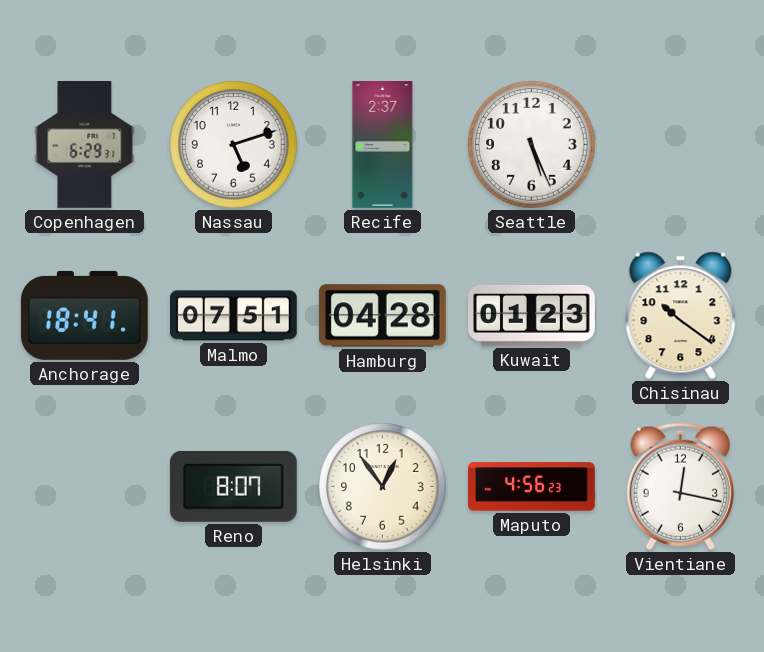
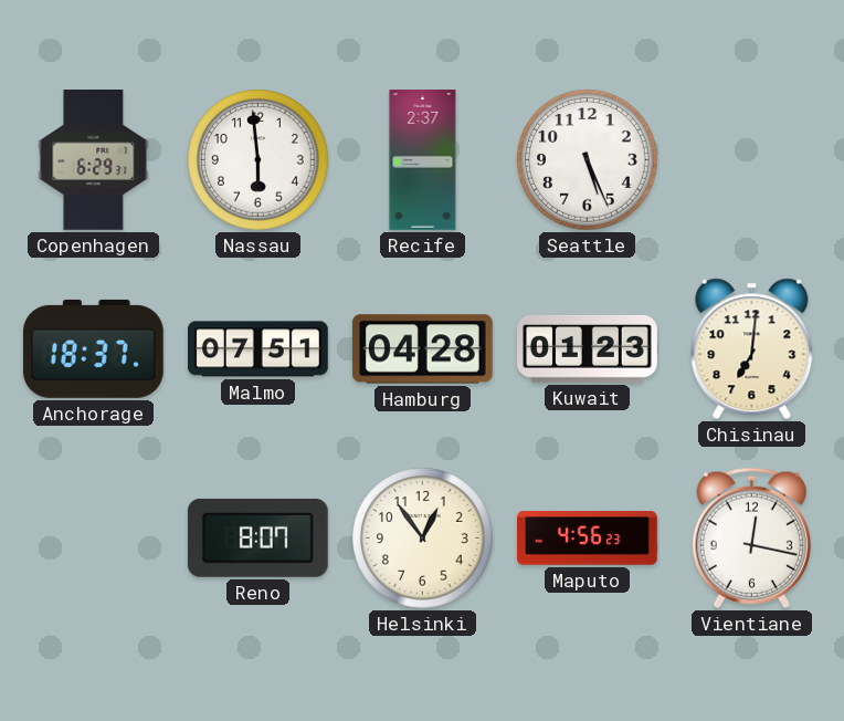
Nassau: 5:12 -> 5:59 (259, 160)
Anchorage: 18:41 -> 18:37 (93, 348)
Chisinau: 10:21 -> 7:01 (752, 349)
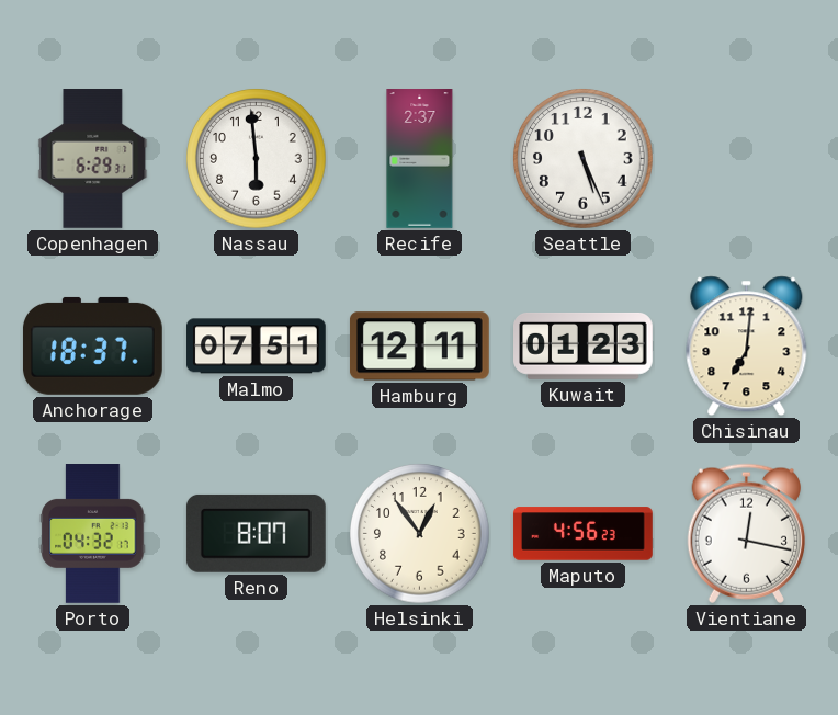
Hamburg: 04:28 -> 12:11 (419, 347)
Porto: none -> 04:32 (93, 534)
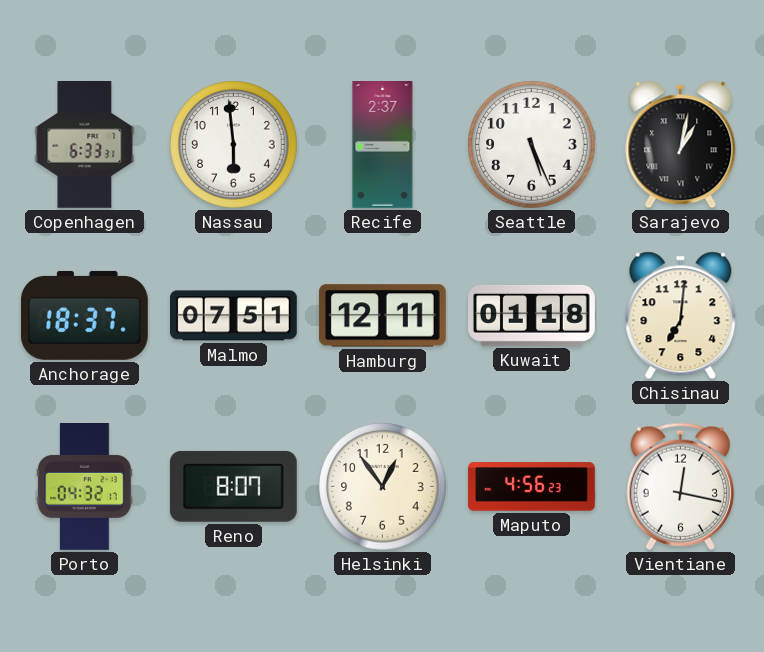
Copenhagen: 6:29 -> 6:33 (85, 145)
Sarajevo: none -> 1:02 (681, 145)
Kuwait: 01:23 -> 01:18 (532, 315)
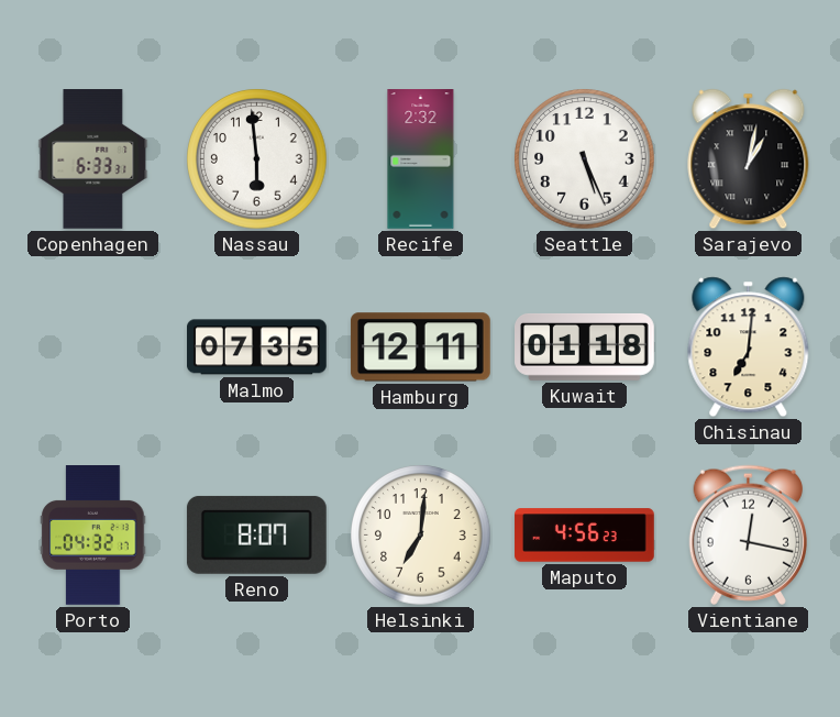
Recife: 2:37 -> 2:32 (421, 159)
Anchorage: 18:37 -> none (84, 315)
Malmo: 07:51 -> 07:35 (257, 348)
Helsinki: 12:54 -> 7:01 (421, 536)
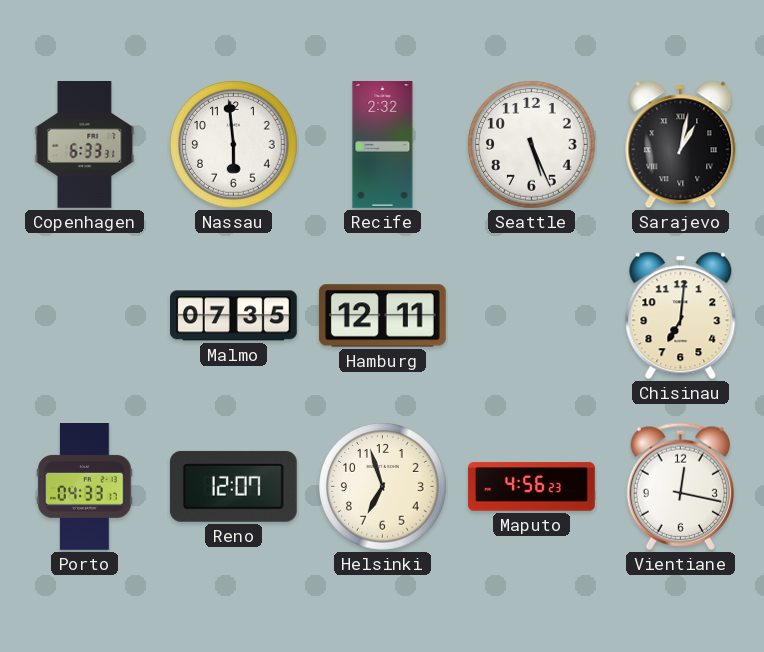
Kuwait: 01:18 -> none (585, 346)
Porto: 04:32 -> 04:33 (85, 487)
Reno: 8:07 -> 12:07 (233, 486)
Helsinki: 7:01 -> 6:57 (383, 487)
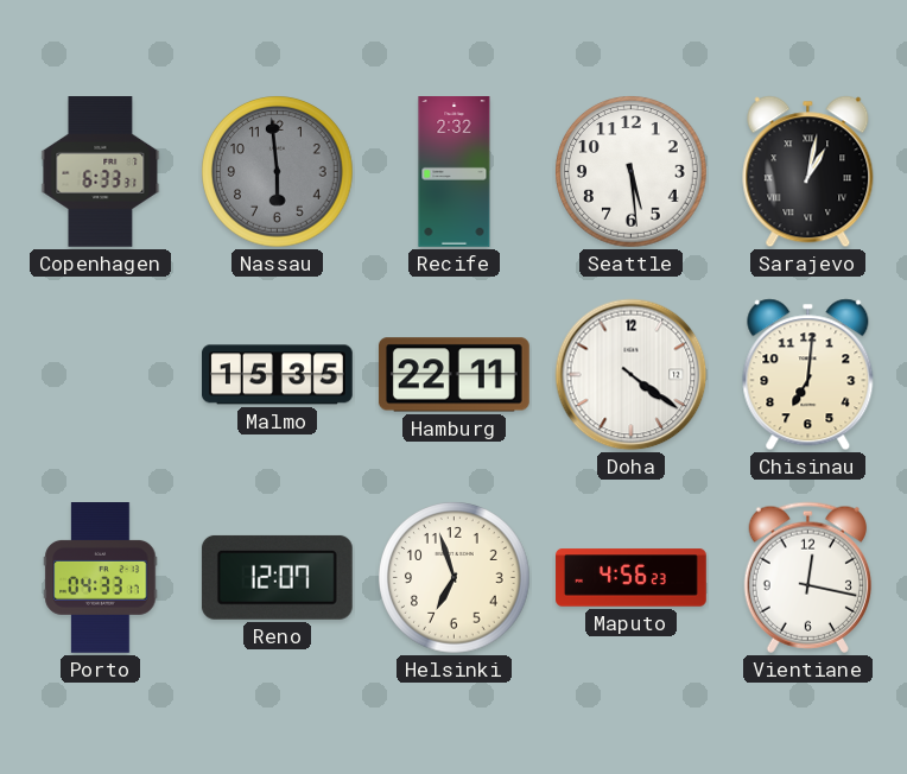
Nassau dial: white -> grey (278, 172)
Seattle: 5:26 -> 5:29 (632, 172)
Malmo: 07:35 -> 15:35 (278, 375)
Hamburg: 12:11 -> 22:11 (453, 375)
Doha: none -> 4:21 (632, 375)
